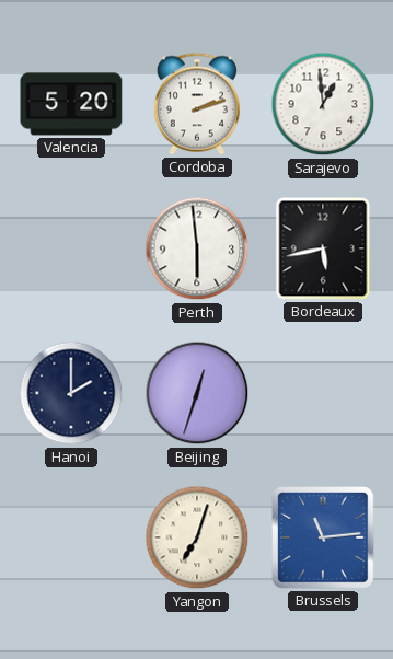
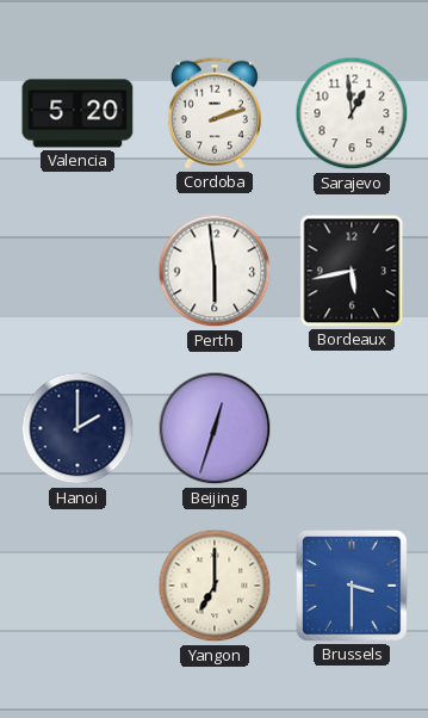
Yangon: 7:03 -> 7:00 (215, 586)
Brussels: 11:14 -> 3:30 (352, 586)
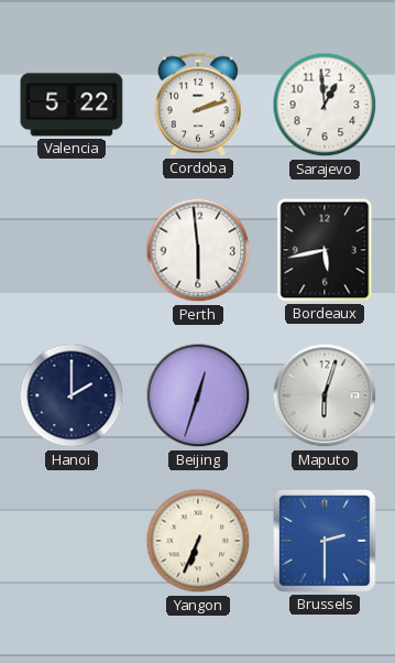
Valencia: 5:20 -> 5:22 (72, 105)
Maputo: none -> 6:03 (325, 395)
Yangon: 7:00 -> 6:34 (198, 541)
Brussels: 3:30 -> 2:30 (325, 541)
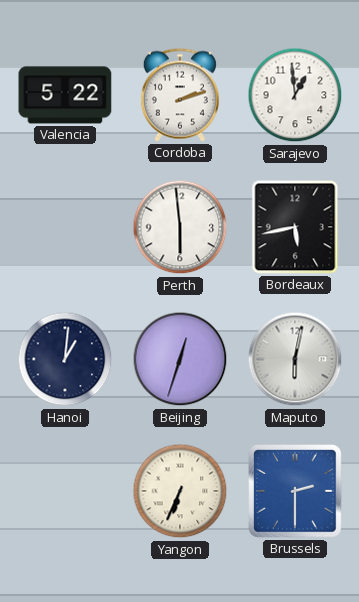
Hanoi: 2:00 -> 1:01 (65, 359)
Maputo: 6:03 -> 6:02 (295, 359)
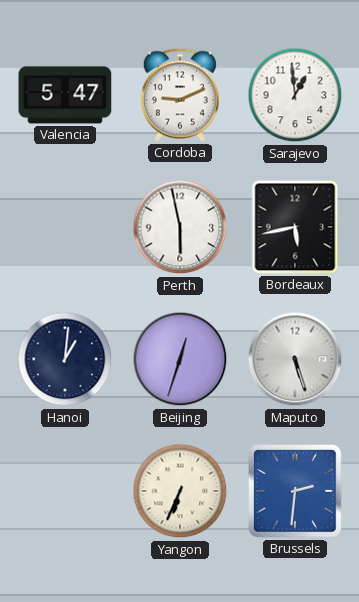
Valencia: 5:22 -> 5:47 (65, 95)
Cordoba: 2:12 -> 9:11 (180, 95)
Perth: 5:59 -> 5:58 (180, 227)
Maputo: 6:02 -> 5:27 (295, 359)
Brussels: 2:30 -> 2:31 (295, 491)
